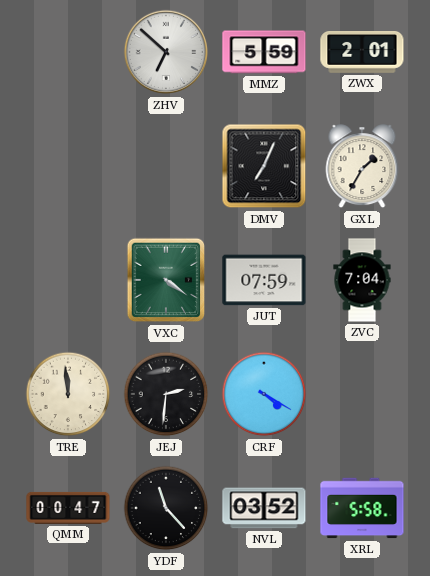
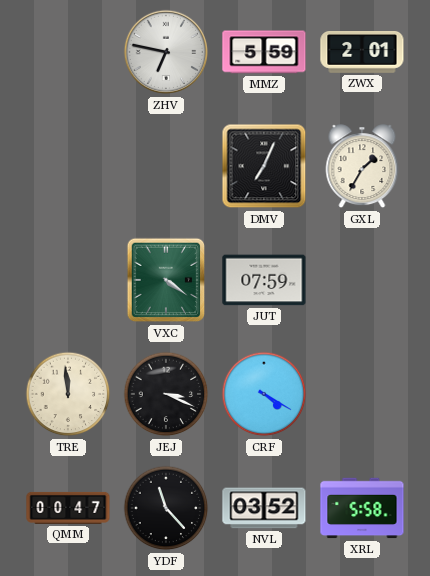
ZHV: 6:52 -> 6:47 (166, 52)
ZVC: 7:04 -> none (362, 280)
JEJ: 2:31 -> 3:19 (166, 394)
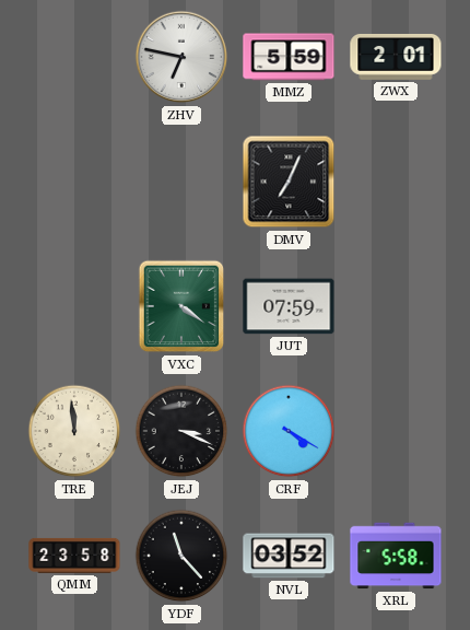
GXL: 1:35 -> none (362, 167)
QMM: 00:47 -> 23:58 (74, 556)
